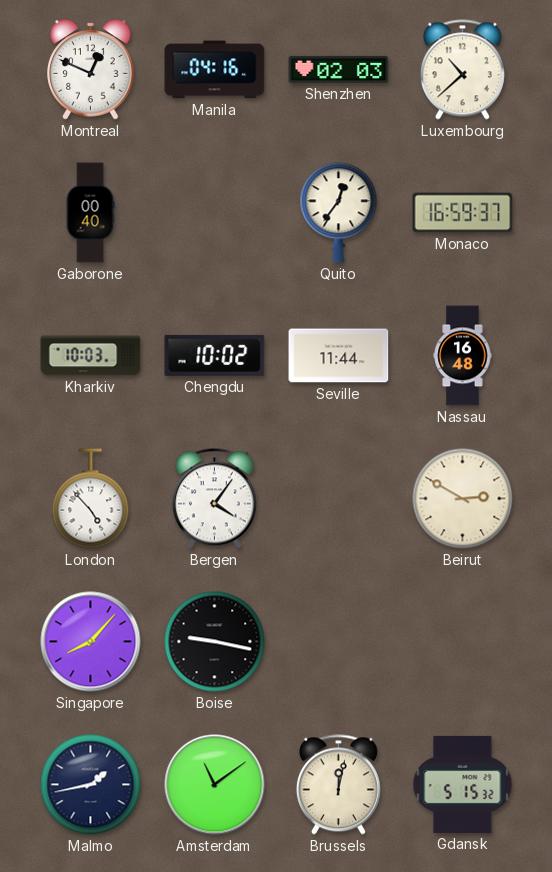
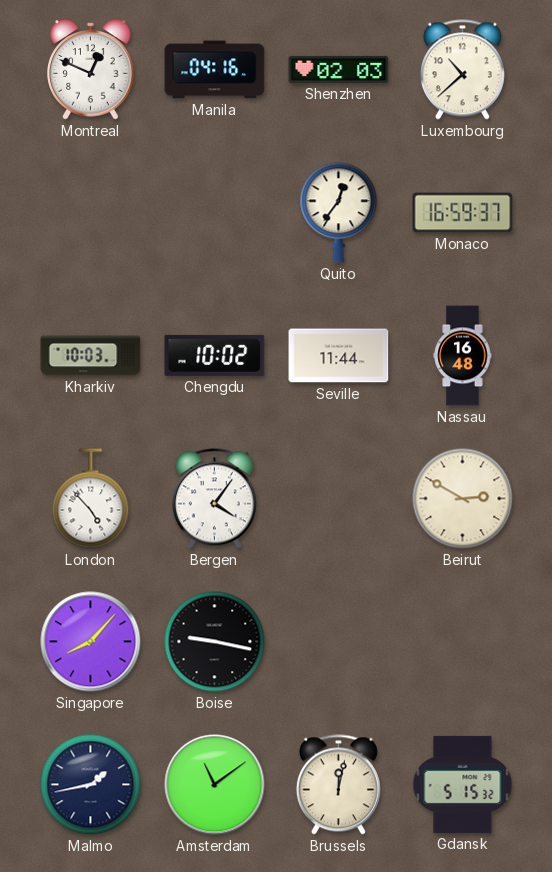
Gaborone: 00:40 -> none (90, 213)
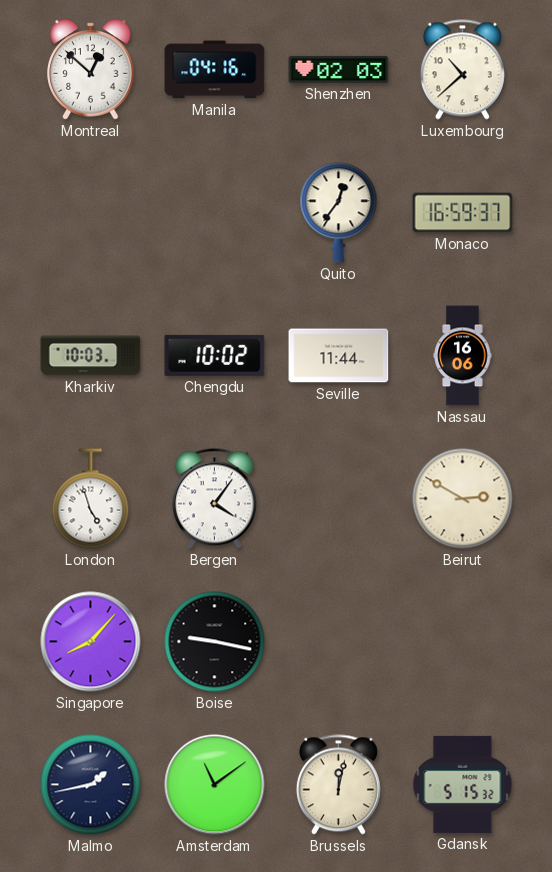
Montreal: 12:49 -> 12:52 (91, 70)
Nassau: 16:48 -> 16:06 (463, 356)
London: 4:53 -> 4:57 (91, 499)
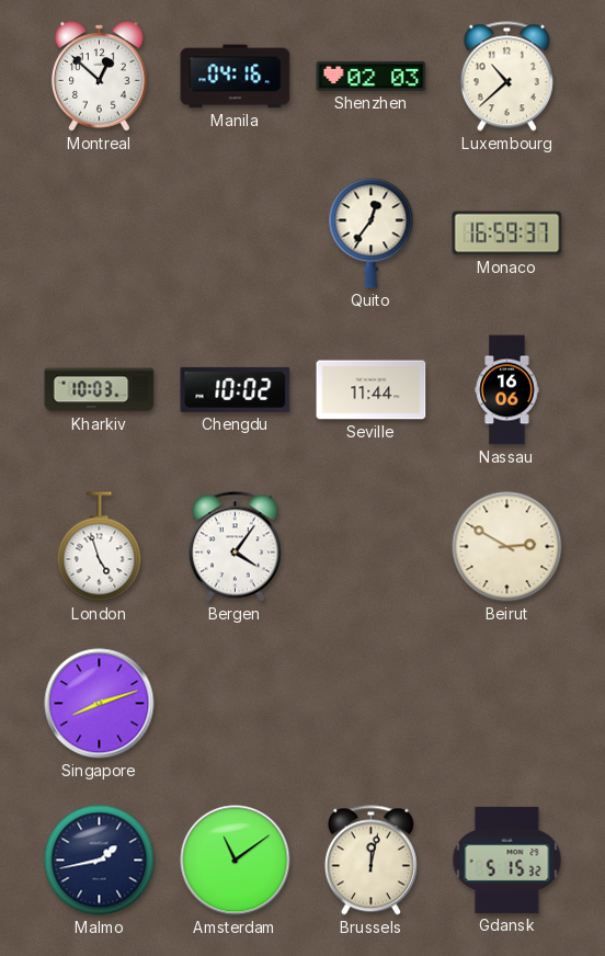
Singapore: 8:07 -> 8:12 (100, 704)
Boise: 9:17 -> none (215, 642)
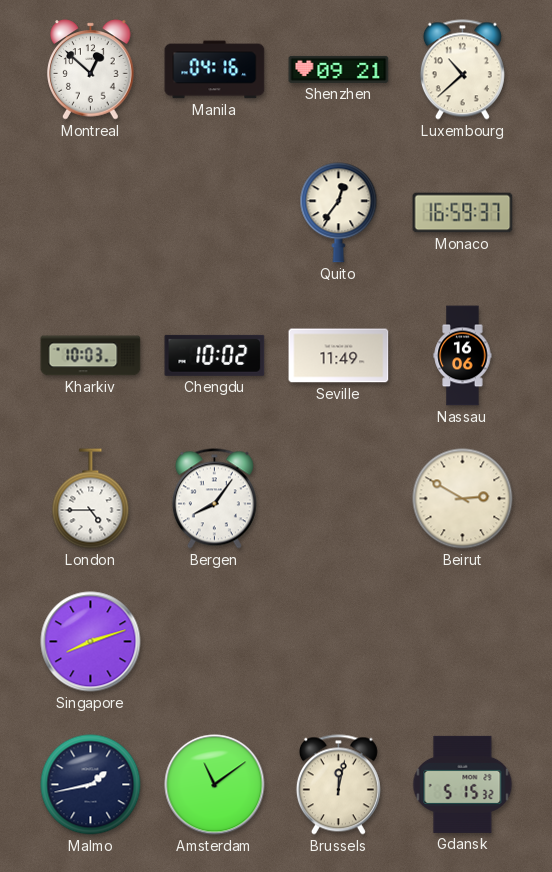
Shenzhen: 02:03 -> 09:21 (339, 69)
Seville: 11:44 -> 11:49 (339, 356)
London: 4:57 -> 4:45 (91, 499)
Bergen: 4:06 -> 8:06 (214, 499)
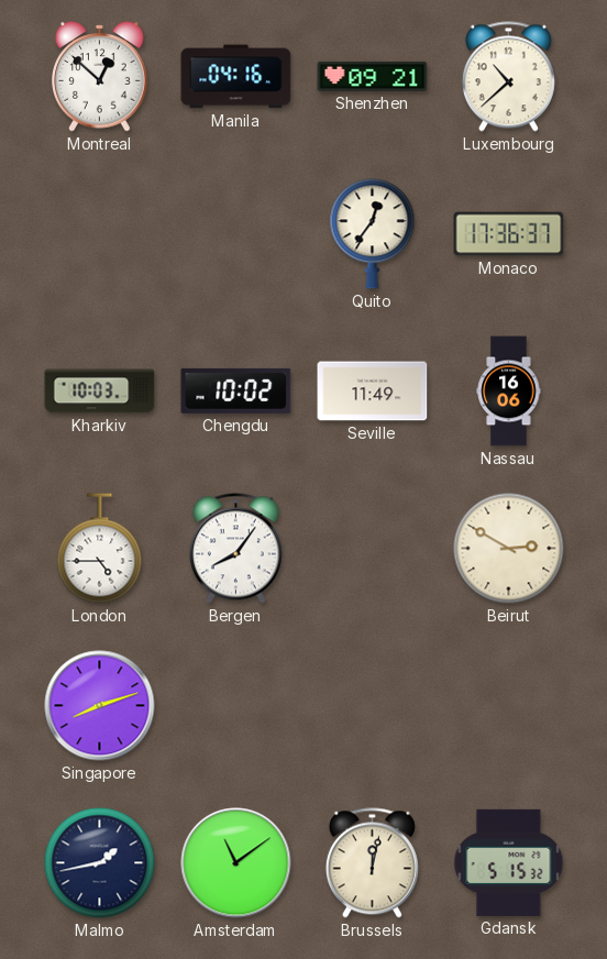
Monaco: 16:59 -> 17:36 (509, 234)
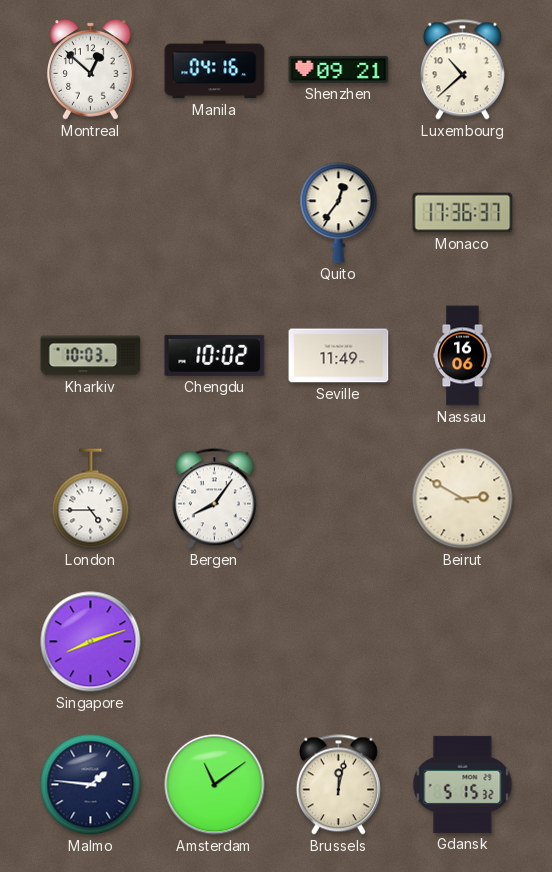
Malmo: 1:43 -> 1:46 (91, 785)
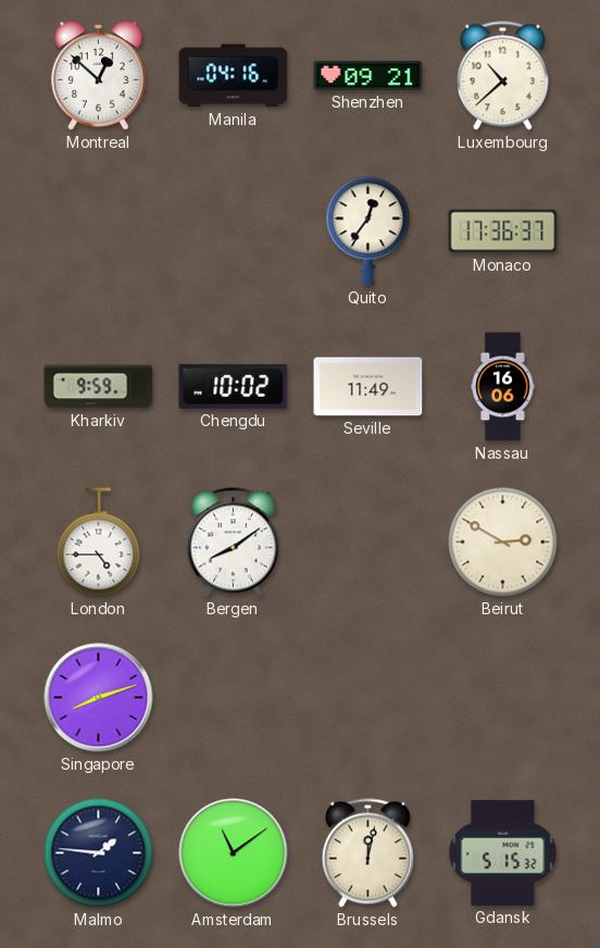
Kharkiv: 10:03 -> 9:59 (99, 387)
Bergen: 8:06 -> 8:09 (233, 542)
